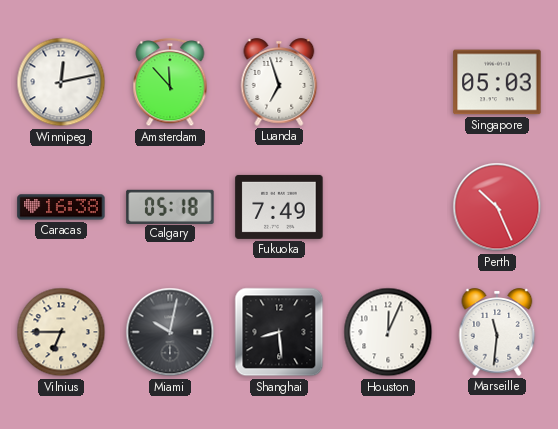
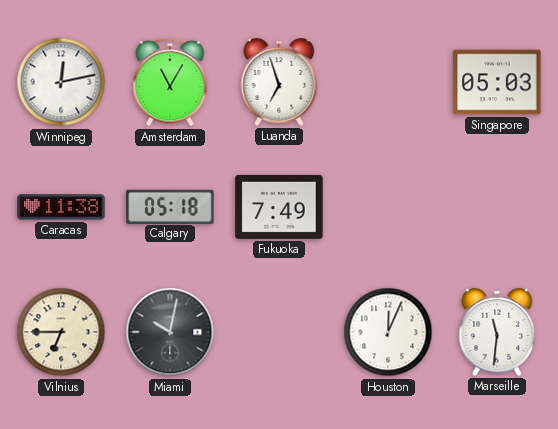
Amsterdam: 11:53 -> 11:05 (170, 83)
Caracas: 16:38 -> 11:38 (61, 207)
Perth: 10:26 -> none (497, 207)
Shanghai: 8:29 -> none (279, 332)
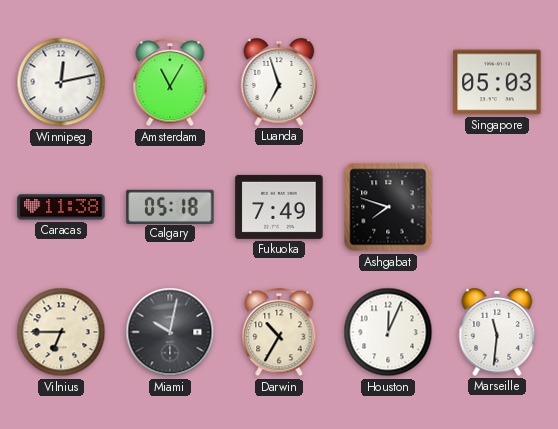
Ashgabat: none -> 7:48 (388, 207)
Darwin: none -> 10:35 (279, 333)
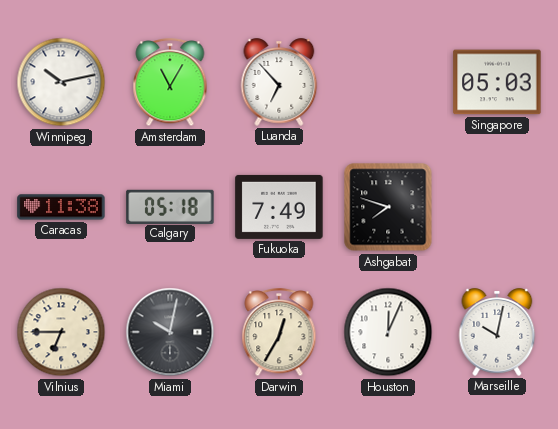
Winnipeg: 12:13 -> 10:13 (61, 82)
Luanda: 6:57 -> 6:53 (279, 82)
Darwin: 10:35 -> 12:35 (279, 333)
Marseille: 11:31 -> 10:02 (497, 332)
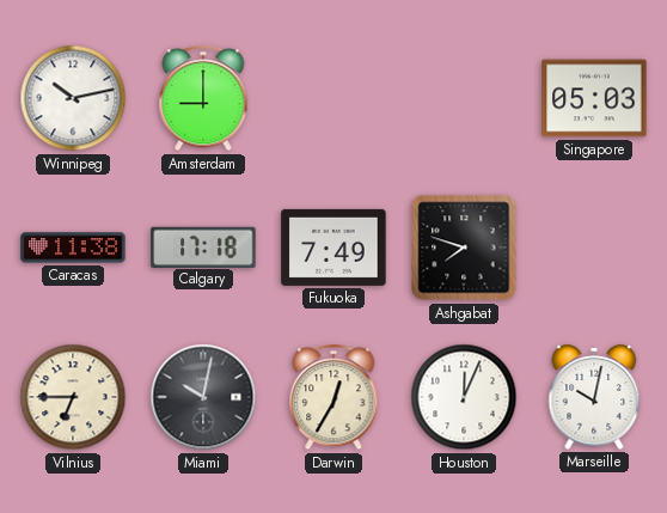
Amsterdam: 11:05 -> 9:00 (203, 99)
Luanda: 6:53 -> none (279, 82)
Calgary: 05:18 -> 17:18 (203, 246)
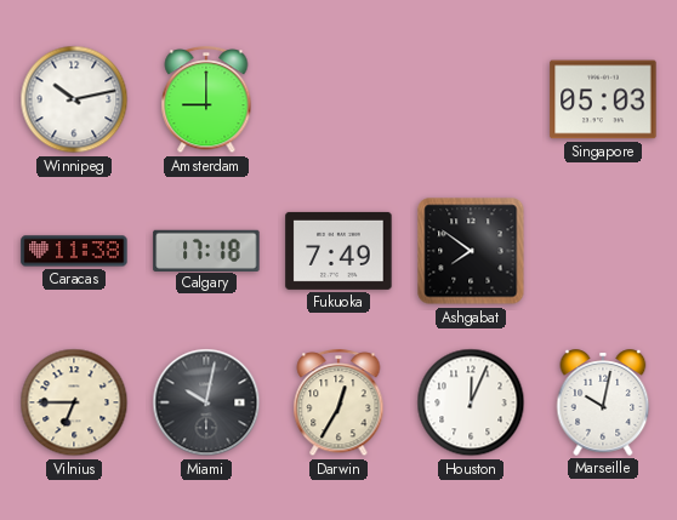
Ashgabat: 7:48 -> 7:51 (471, 251)
